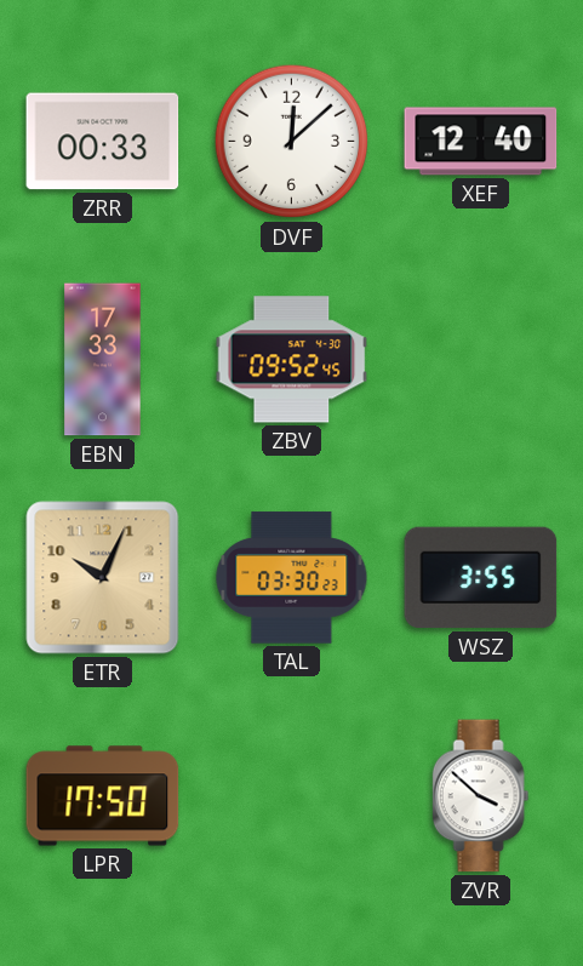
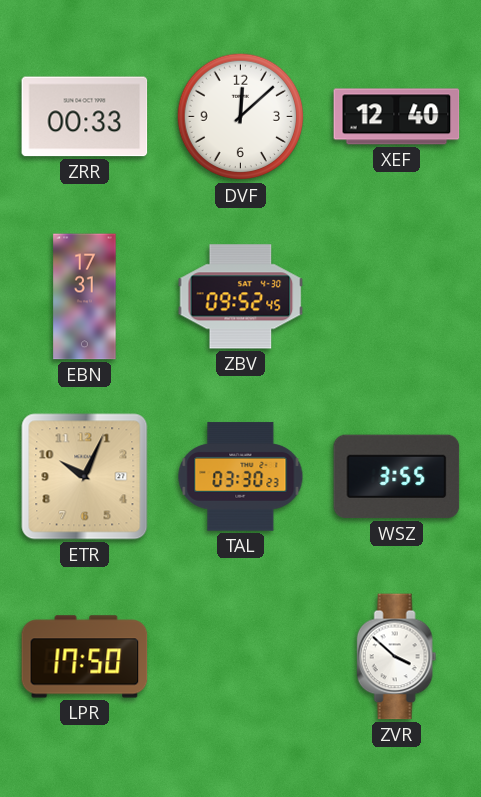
EBN: 17:33 -> 17:31 (85, 297)
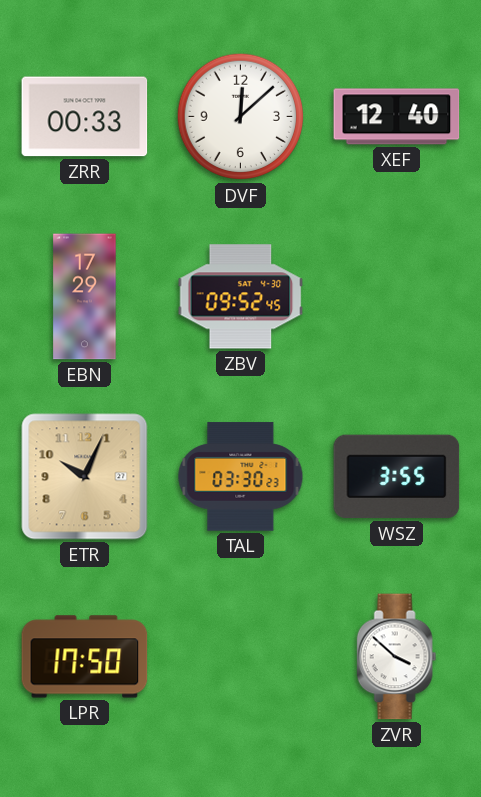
EBN: 17:31 -> 17:29 (85, 297)
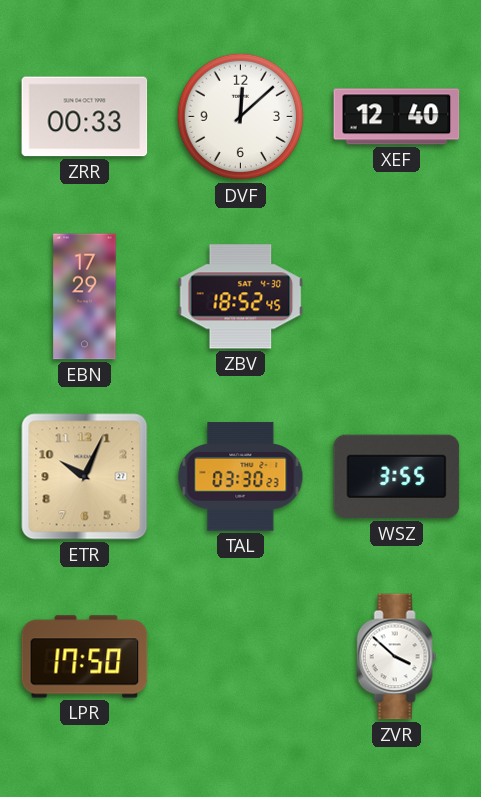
ZBV: 09:52 -> 18:52 (241, 297)
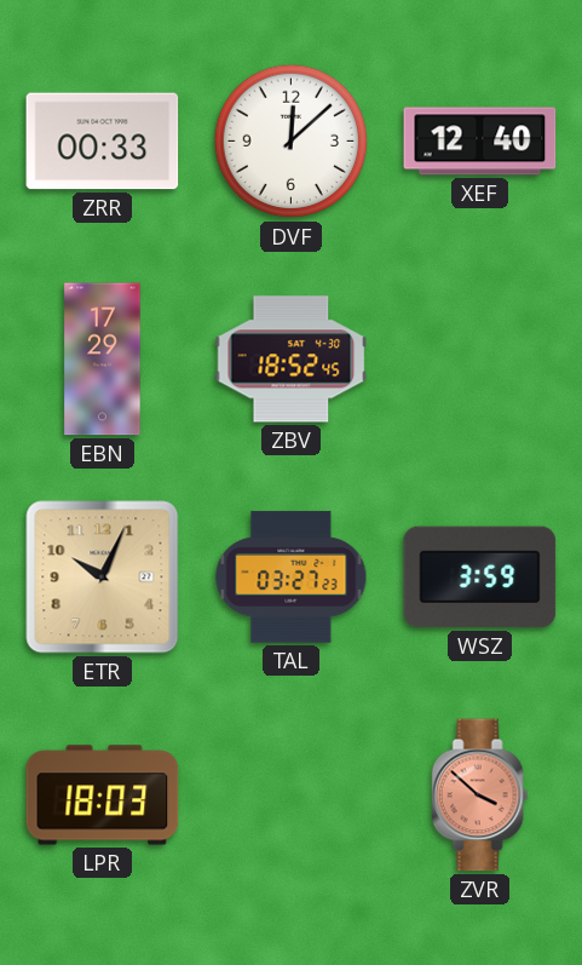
TAL: 03:30 -> 03:27 (292, 578)
WSZ: 3:55 -> 3:59 (480, 578)
LPR: 17:50 -> 18:03 (103, 795)
ZVR dial: white -> salmon (480, 795)
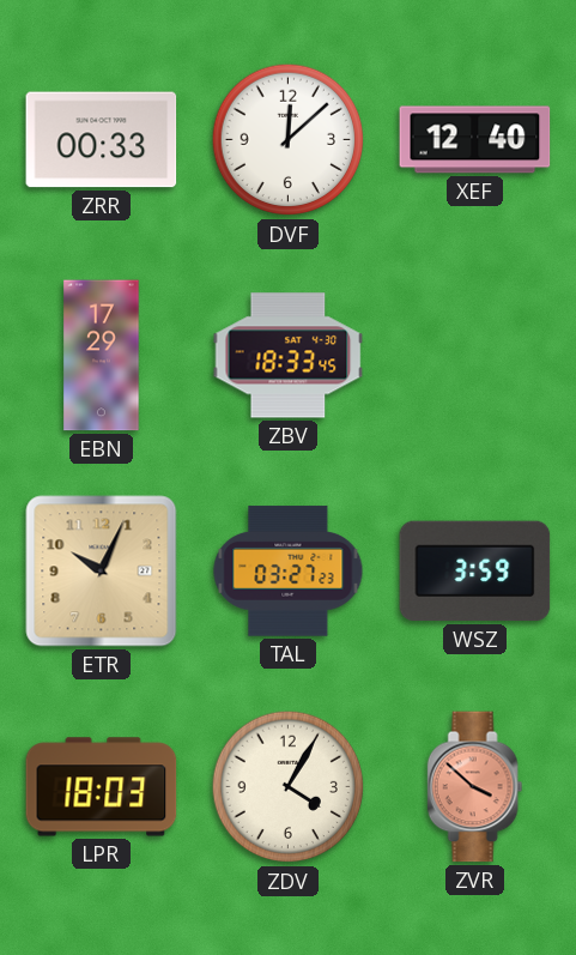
ZBV: 18:52 -> 18:33 (289, 356)
ZDV: none -> 4:05 (289, 787)
